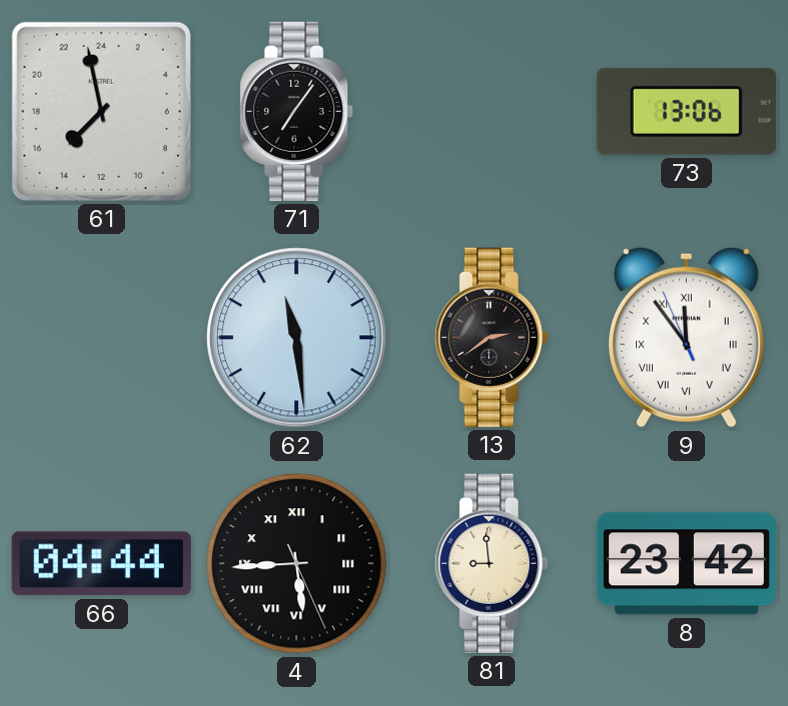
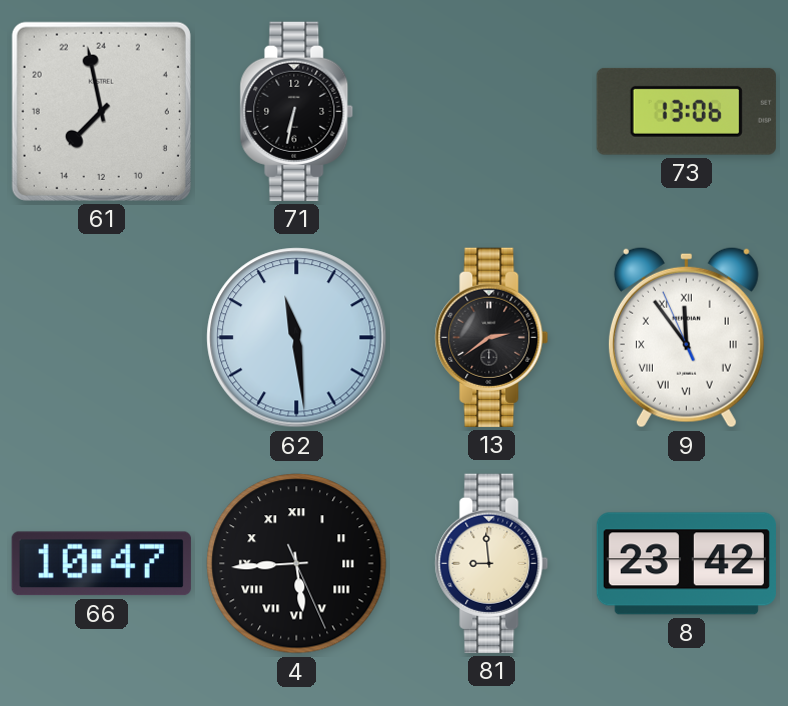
71: 7:06 -> 6:32 (297, 111)
66: 04:44 -> 10:47 (101, 564)
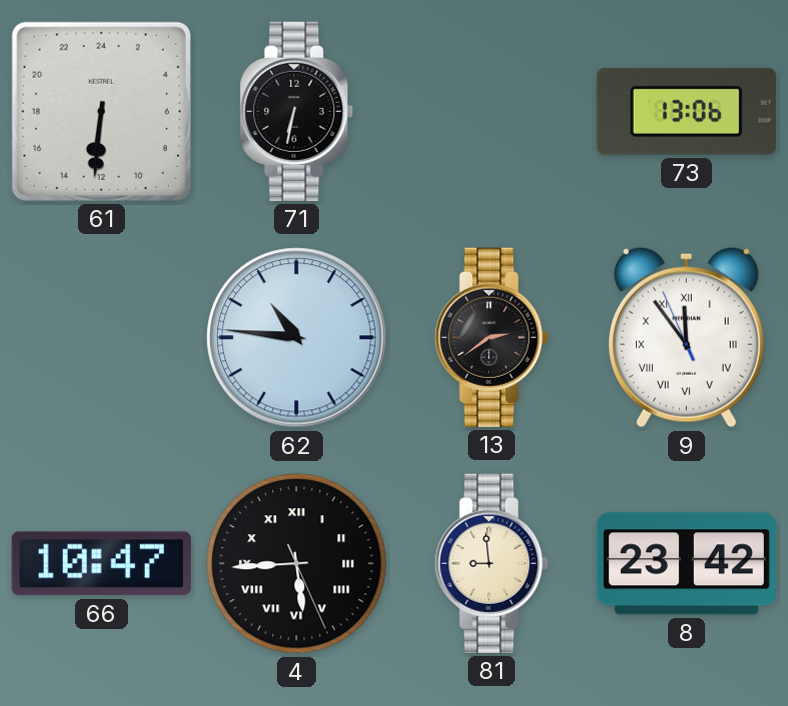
61: 14:58 -> 12:31 (101, 111)
62: 11:29 -> 10:46 (297, 338)
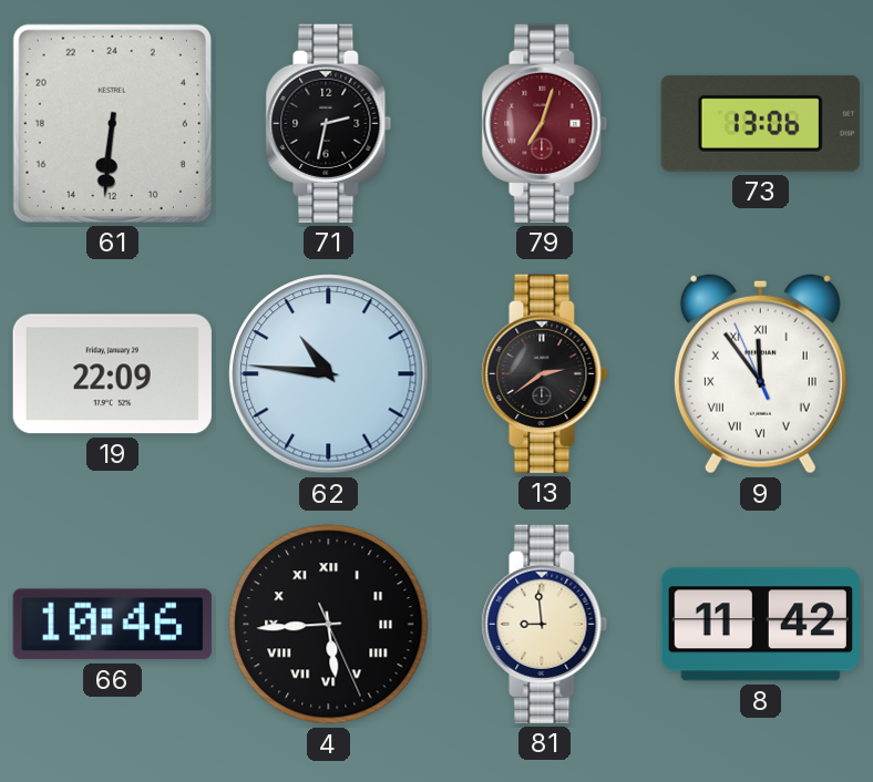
71: 6:32 -> 2:32 (329, 123)
79: none -> 7:03 (545, 123)
19: none -> 22:09 (112, 374)
66: 10:47 -> 10:46 (112, 625)
8: 23:42 -> 11:42 (760, 625)
